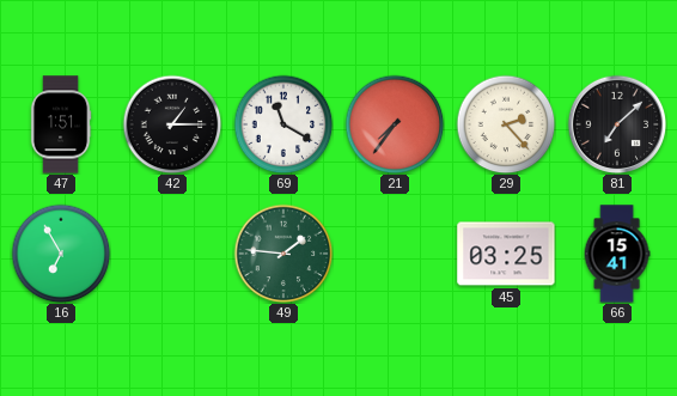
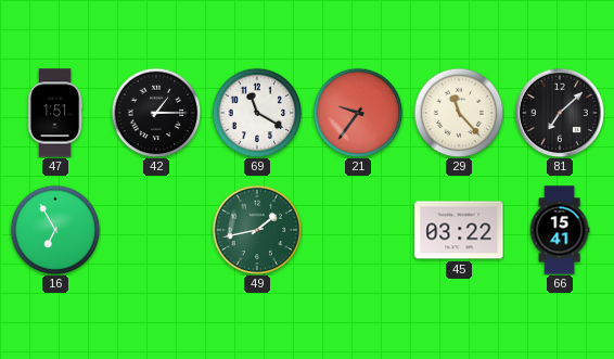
21: 7:36 -> 9:36 (358, 113)
29: 2:23 -> 11:23 (459, 113)
49: 1:46 -> 1:43 (257, 230)
45: 03:25 -> 03:22 (459, 230)
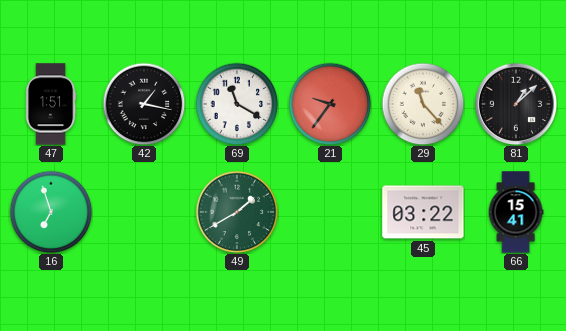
42: 1:15 -> 1:17 (144, 104)
81: 7:08 -> 1:08 (516, 104)
16: 6:55 -> 6:57 (51, 212)
49: 1:43 -> 1:40 (237, 212)
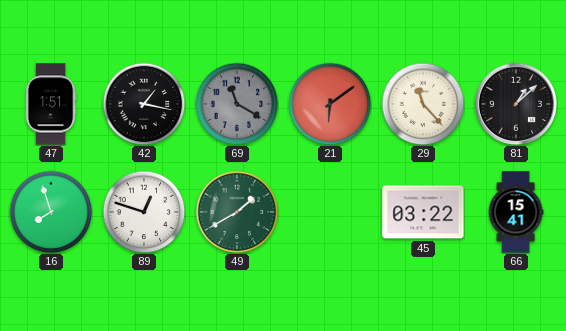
69 dial: white -> grey (237, 104)
21: 9:36 -> 6:09 (330, 104)
16: 6:57 -> 7:57 (51, 212)
89: none -> 12:48 (144, 212)
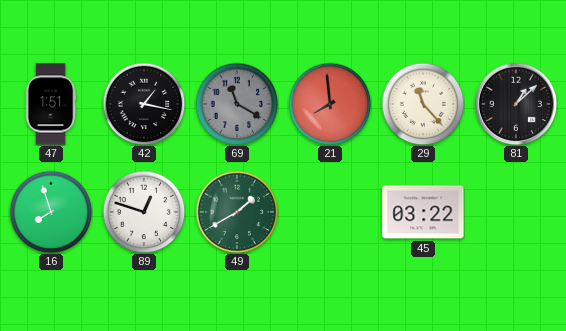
21: 6:09 -> 7:59 (330, 104)
66: 15:41 -> none (516, 212)
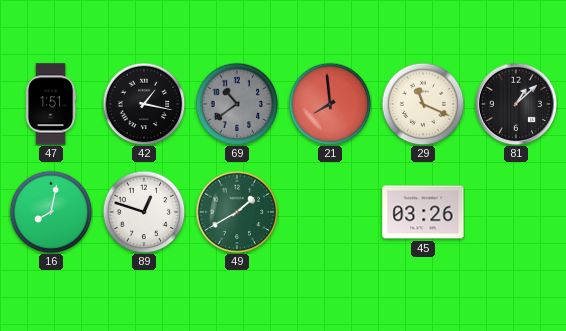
69: 11:20 -> 10:39 (237, 104)
29: 11:23 -> 11:19 (423, 104)
16: 7:57 -> 8:02 (51, 212)
45: 03:22 -> 03:26 (423, 212)
